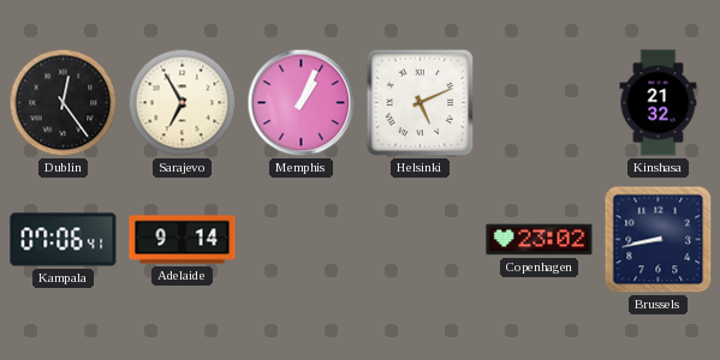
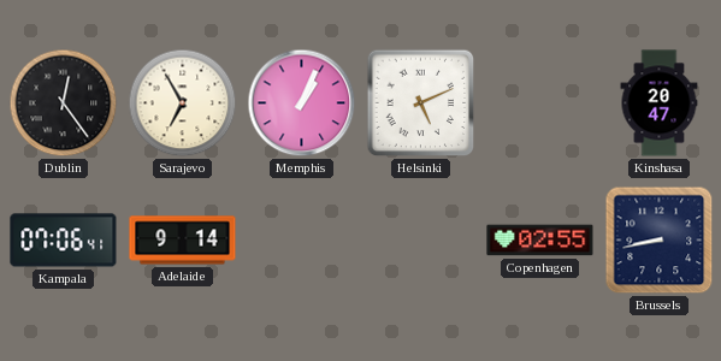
Kinshasa: 21:32 -> 20:47 (660, 103)
Copenhagen: 23:02 -> 02:55 (540, 241)
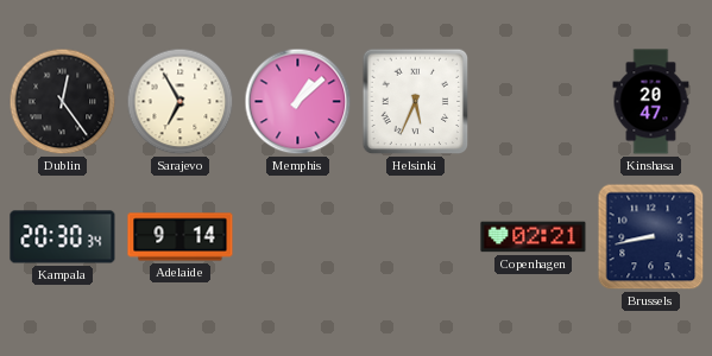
Memphis: 1:04 -> 1:08 (298, 102)
Helsinki: 5:11 -> 5:34 (416, 102)
Kampala: 07:06 -> 20:30 (63, 237)
Copenhagen: 02:55 -> 02:21 (534, 237)
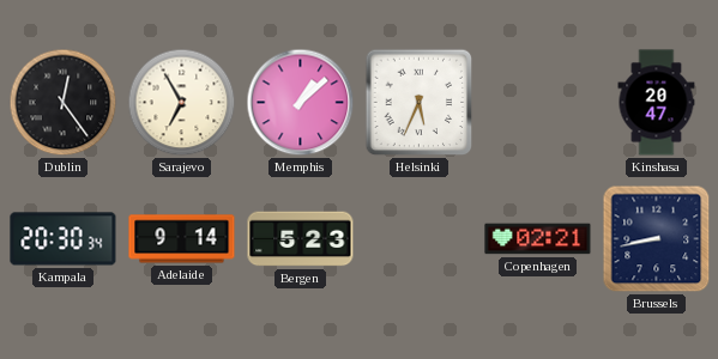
Bergen: none -> 5:23 (301, 239)
